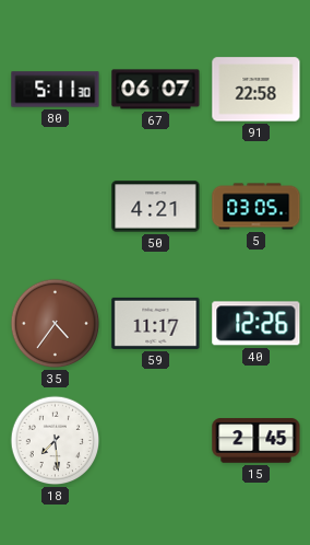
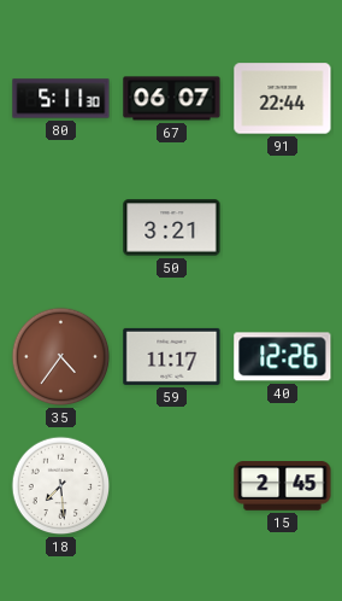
91: 22:58 -> 22:44 (283, 99)
50: 4:21 -> 3:21 (172, 228)
5: 03:05 -> none (257, 207)
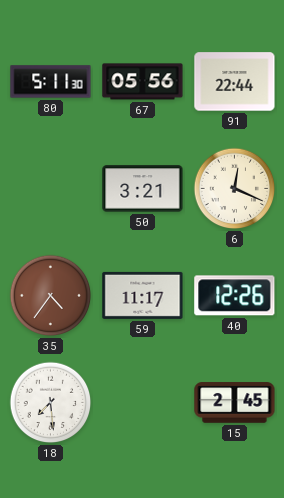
67: 06:07 -> 05:56 (143, 82)
6: none -> 12:19 (235, 189)
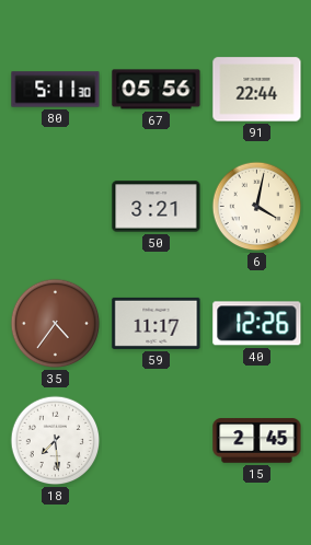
6: 12:19 -> 4:02 (257, 207)
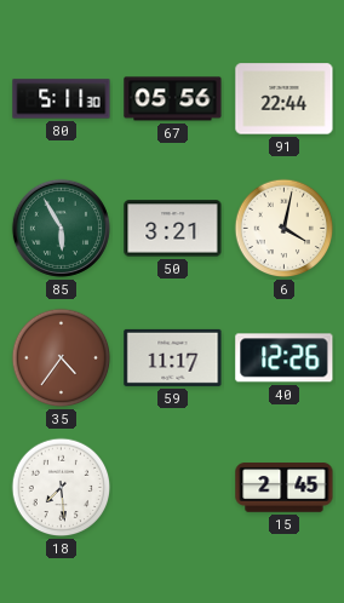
85: none -> 5:55 (61, 228)
